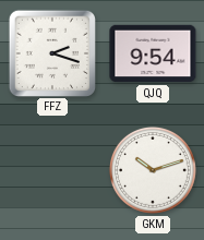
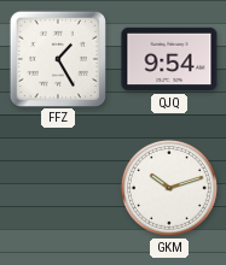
FFZ: 2:18 -> 1:25 (57, 58)
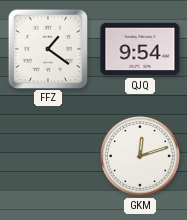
FFZ: 1:25 -> 1:21 (47, 48)
GKM: 10:12 -> 12:12 (140, 156)
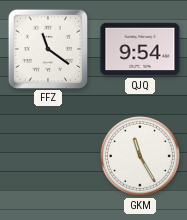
FFZ: 1:21 -> 11:21 (47, 48)
GKM: 12:12 -> 11:25 (140, 156)
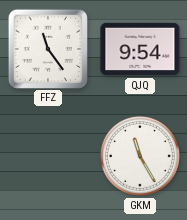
FFZ: 11:21 -> 11:24 (47, 48)
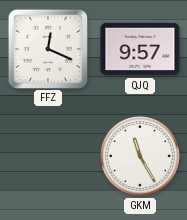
FFZ: 11:24 -> 12:19 (47, 48)
QJQ: 9:54 -> 9:57 (140, 49)
